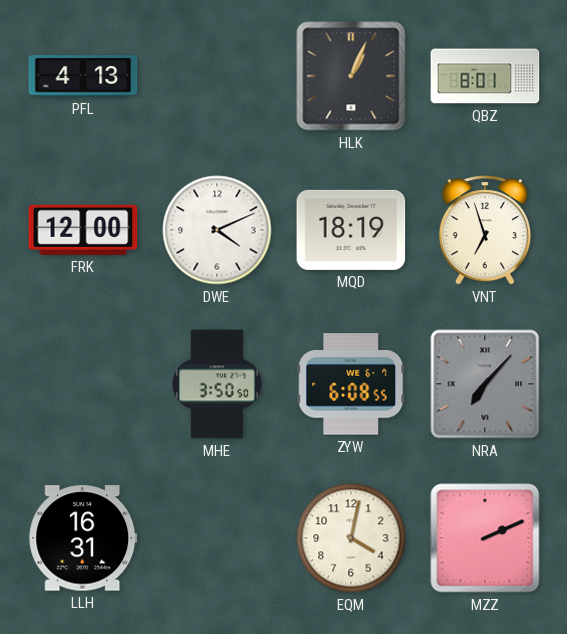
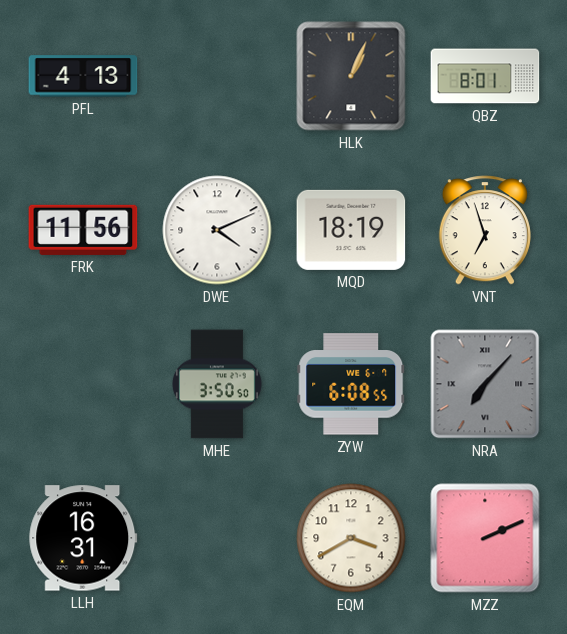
FRK: 12:00 -> 11:56 (83, 230)
EQM: 4:02 -> 3:40 (351, 538)
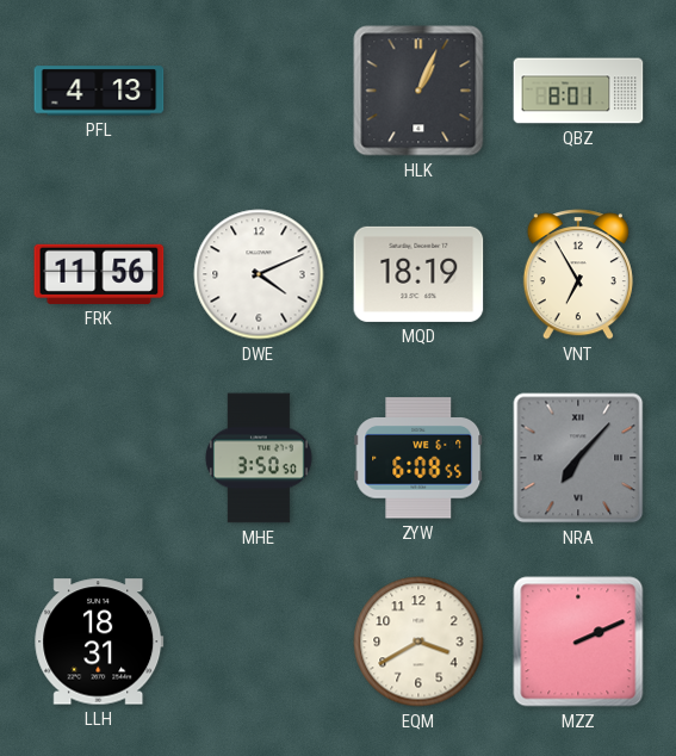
VNT: 6:57 -> 6:55 (578, 274)
LLH: 16:31 -> 18:31 (99, 642)
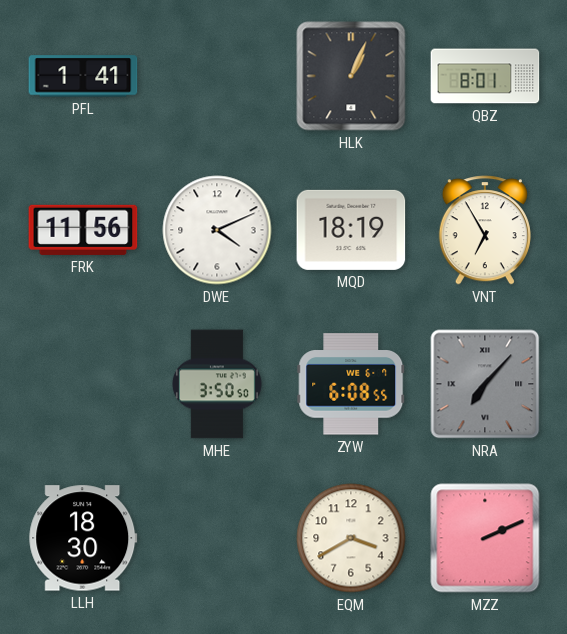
PFL: 4:13 -> 1:41 (83, 76)
LLH: 18:31 -> 18:30 (83, 538)
